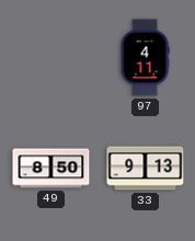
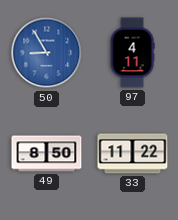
50: none -> 8:55 (47, 53)
33: 9:13 -> 11:22 (133, 154)
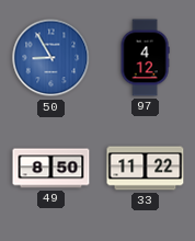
97: 4:11 -> 4:12 (145, 58)
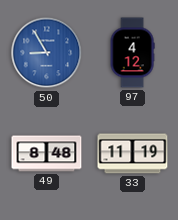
49: 8:50 -> 8:48 (47, 154)
33: 11:22 -> 11:19 (133, 154)
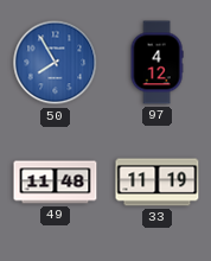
50: 8:55 -> 7:55 (56, 63)
49: 8:48 -> 11:48 (56, 183)
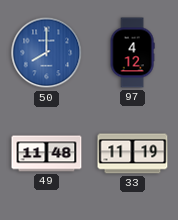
50: 7:55 -> 8:00 (47, 53)
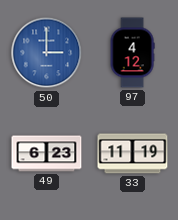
50: 8:00 -> 3:00 (47, 53)
49: 11:48 -> 6:23 (47, 154)
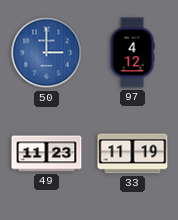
49: 6:23 -> 11:23 (47, 154)
